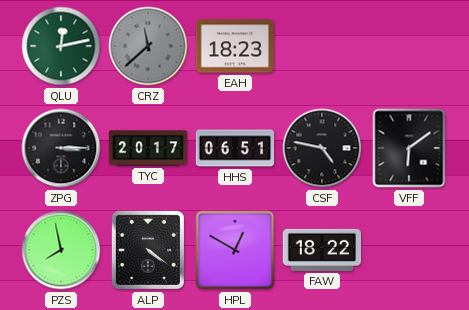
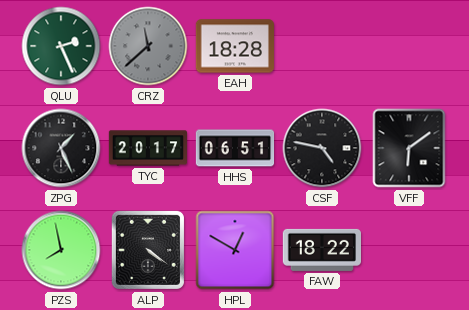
QLU: 12:13 -> 2:26 (61, 46)
EAH: 18:23 -> 18:28 (234, 46)
ZPG: 3:15 -> 1:26 (61, 148)
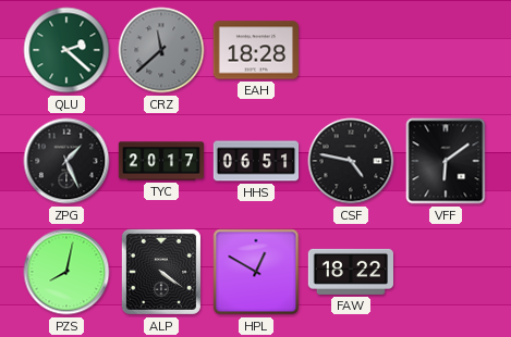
QLU: 2:26 -> 2:22 (66, 50)
PZS: 7:58 -> 8:02 (66, 272)
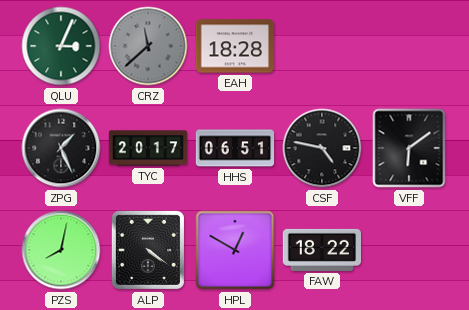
QLU: 2:22 -> 3:04 (61, 46)
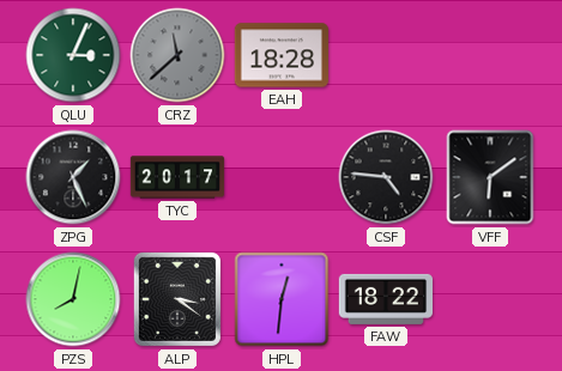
HHS: 06:51 -> none (235, 148)
CSF: 4:47 -> 4:46 (386, 177)
ALP: 4:21 -> 3:21 (177, 299)
HPL: 12:50 -> 12:31 (282, 299)
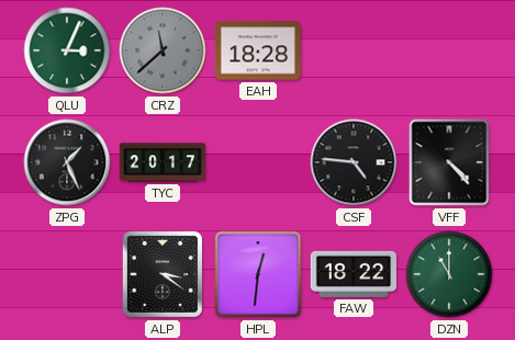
VFF: 6:09 -> 4:23 (449, 162)
PZS: 8:02 -> none (73, 299)
DZN: none -> 11:00 (449, 274)
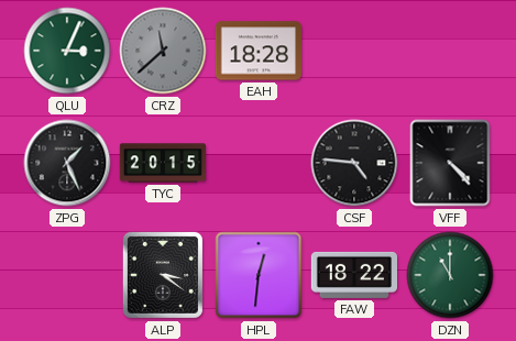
TYC: 20:17 -> 20:15 (163, 163)
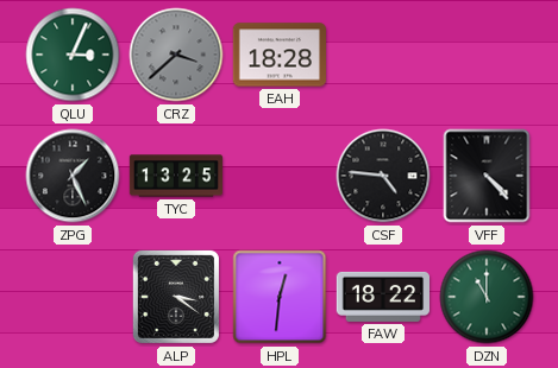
CRZ: 11:38 -> 3:38 (176, 55)
TYC: 20:15 -> 13:25 (176, 176)
